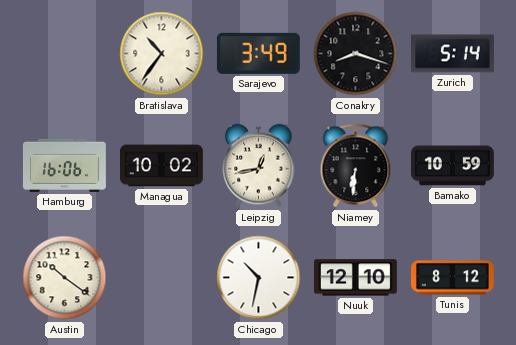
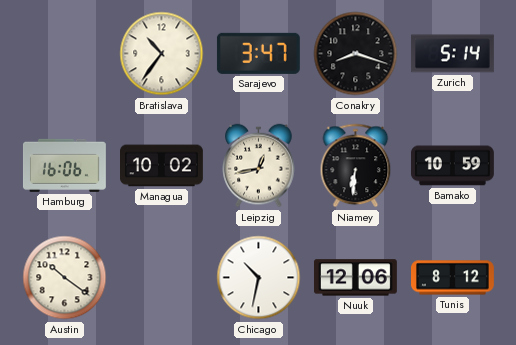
Sarajevo: 3:49 -> 3:47 (258, 53)
Nuuk: 12:10 -> 12:06 (355, 278)
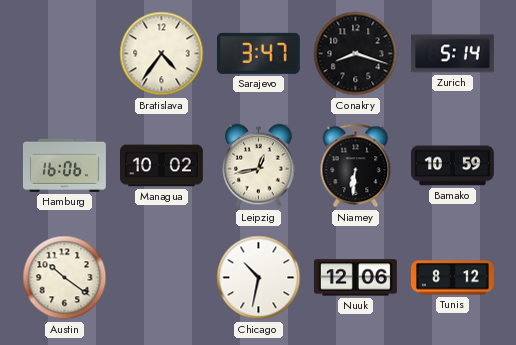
Bratislava: 10:36 -> 4:36 (162, 54)
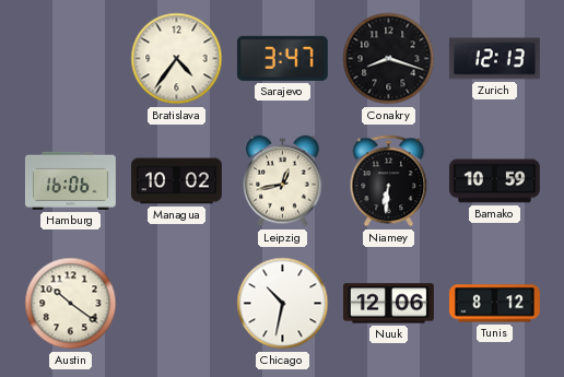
Zurich: 5:14 -> 12:13 (494, 59)
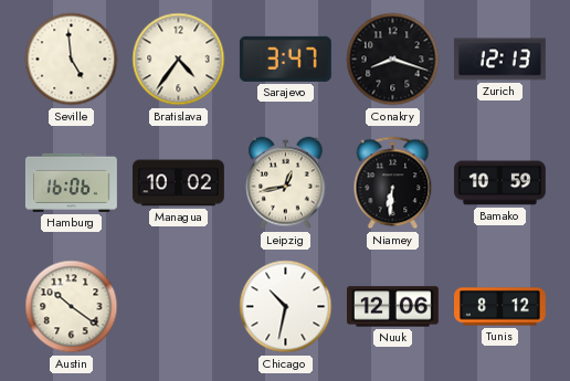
Seville: none -> 4:59 (72, 60)
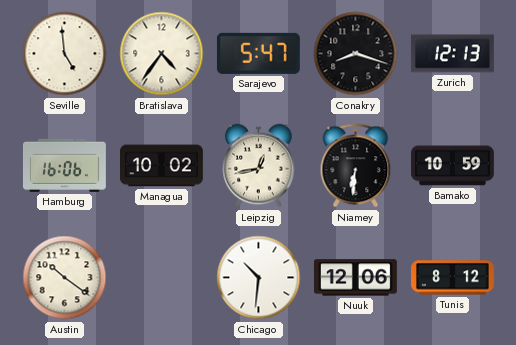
Sarajevo: 3:47 -> 5:47 (258, 53)
Chicago: 10:32 -> 10:31 (259, 278)
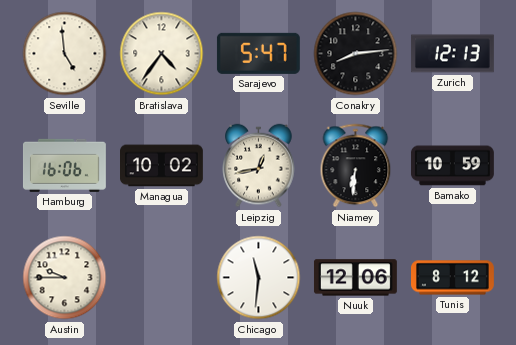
Conakry: 8:18 -> 8:14 (356, 54)
Austin: 10:21 -> 9:45 (65, 278)
Chicago: 10:31 -> 11:31 (259, 278)
